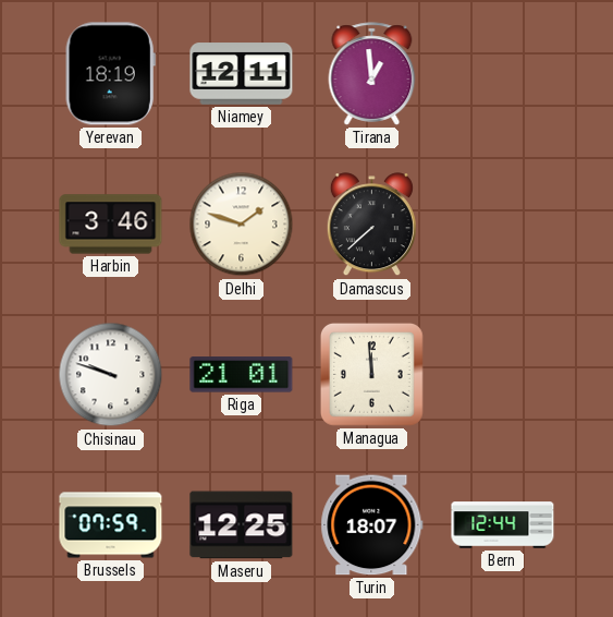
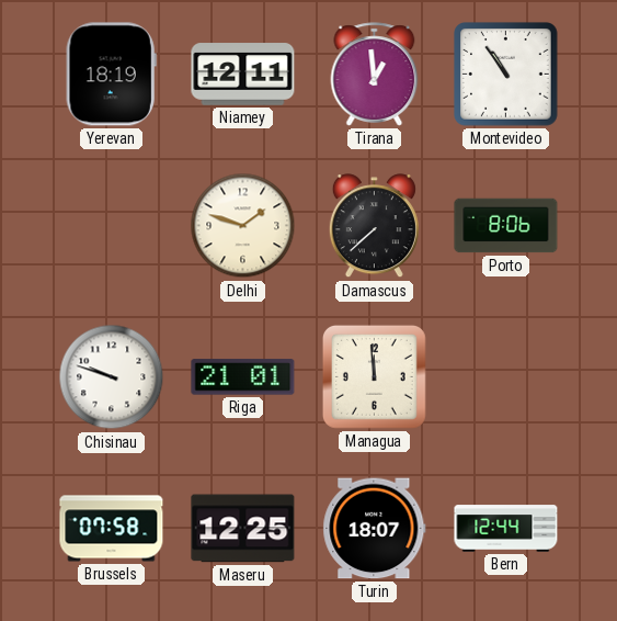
Montevideo: none -> 10:54 (506, 75)
Harbin: 3:46 -> none (111, 225)
Porto: none -> 8:06 (506, 226)
Brussels: 07:59 -> 07:58 (112, 529)
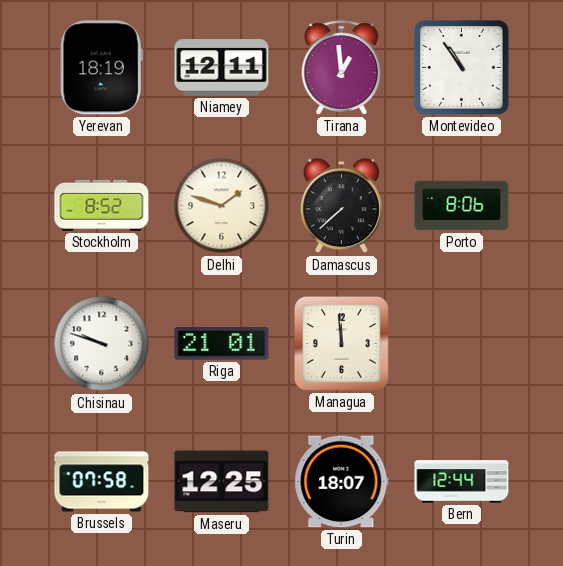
Stockholm: none -> 8:52 (102, 205)
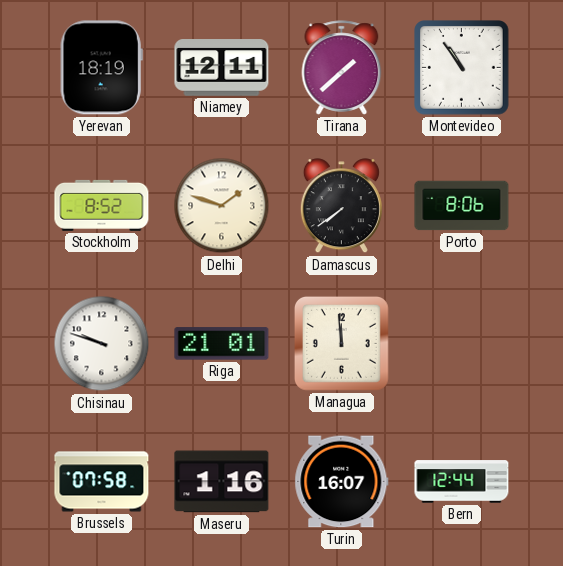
Tirana: 12:59 -> 1:38 (342, 68)
Damascus: 7:38 -> 7:39 (341, 206)
Maseru: 12:25 -> 1:16 (222, 482)
Turin: 18:07 -> 16:07 (342, 482)
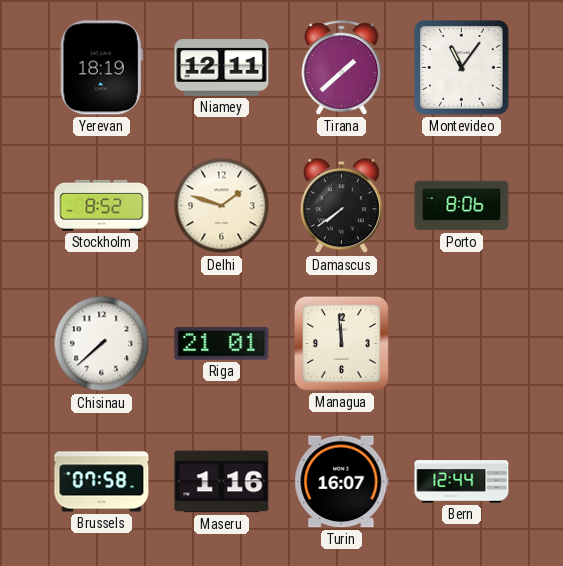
Montevideo: 10:54 -> 11:06 (462, 68)
Chisinau: 9:48 -> 7:38 (102, 344)
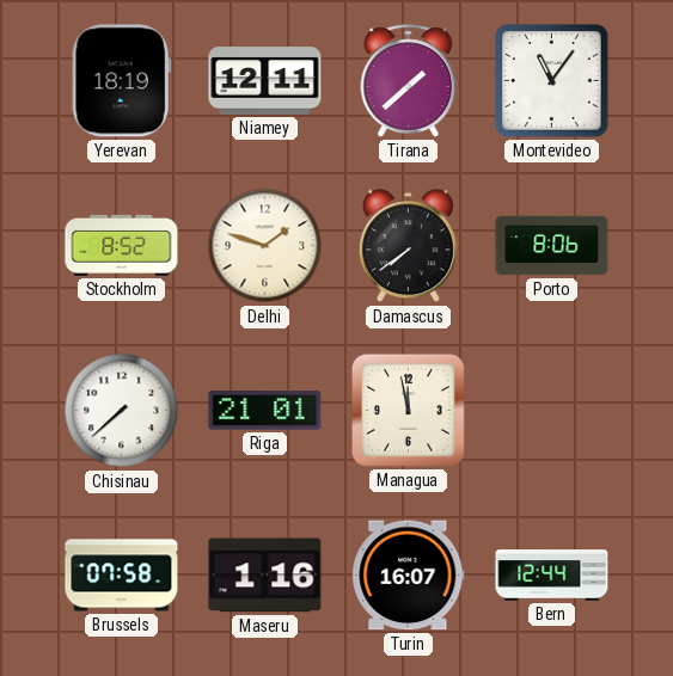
Managua: 11:59 -> 11:58 (408, 410)
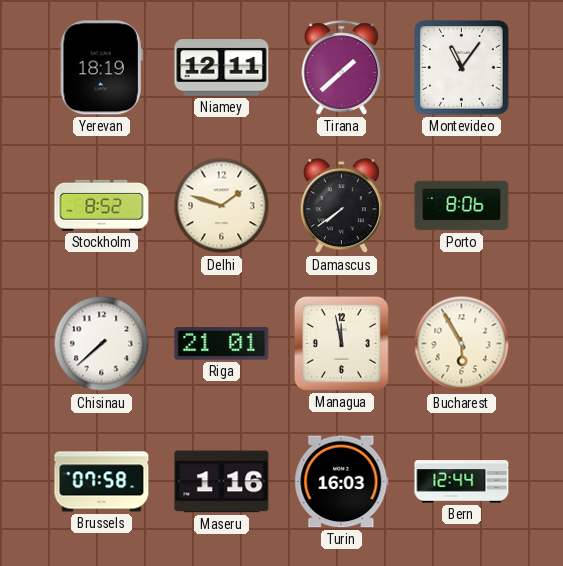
Bucharest: none -> 5:55 (462, 344)
Turin: 16:07 -> 16:03 (342, 482)
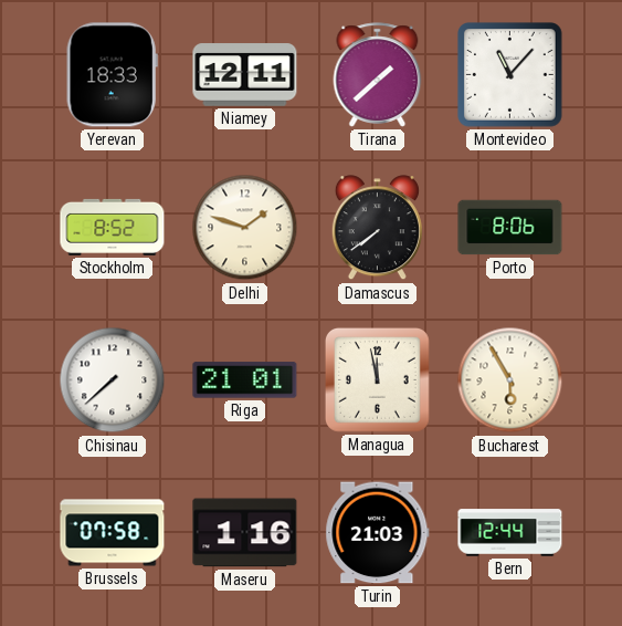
Yerevan: 18:19 -> 18:33 (112, 75)
Montevideo: 11:06 -> 11:07 (510, 75)
Turin: 16:03 -> 21:03 (378, 533)
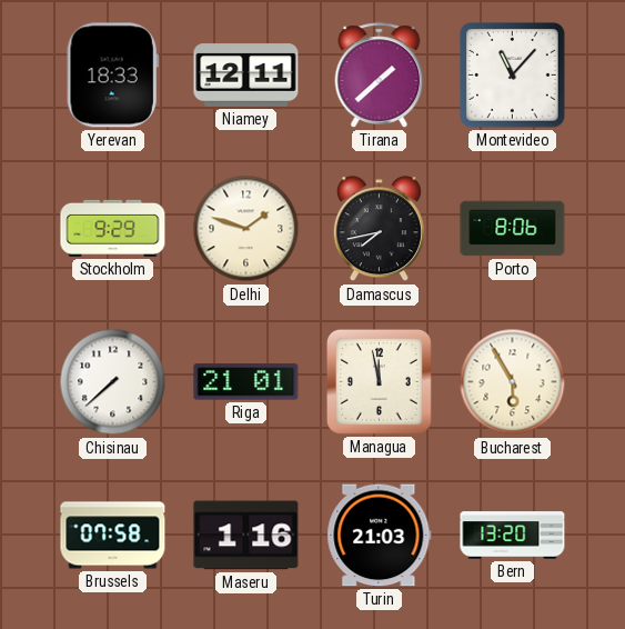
Stockholm: 8:52 -> 9:29 (113, 228)
Damascus: 7:39 -> 7:43 (379, 229)
Bern: 12:44 -> 13:20 (513, 536)
